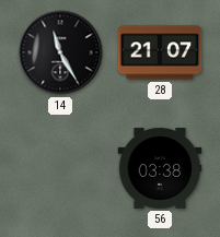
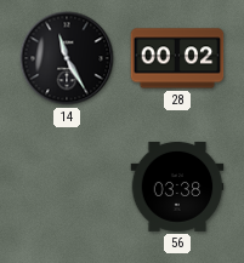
28: 21:07 -> 00:02 (177, 58)
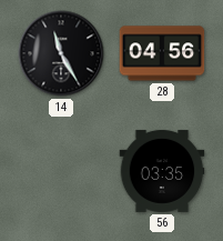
28: 00:02 -> 04:56 (162, 53)
56: 03:38 -> 03:35 (162, 171)
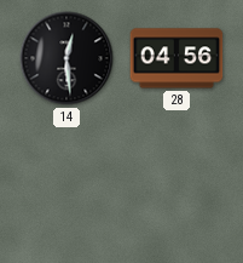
14: 11:25 -> 12:29 (66, 58)
56: 03:35 -> none (162, 171)
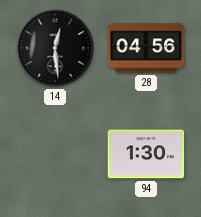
94: none -> 1:30 (146, 154)
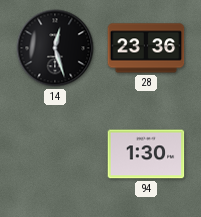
14: 12:29 -> 12:27 (55, 48)
28: 04:56 -> 23:36 (146, 48)
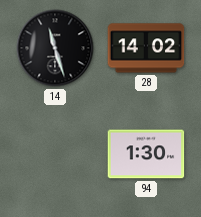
14: 12:27 -> 11:27 (55, 48)
28: 23:36 -> 14:02 (146, 48)
